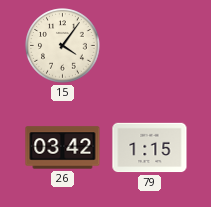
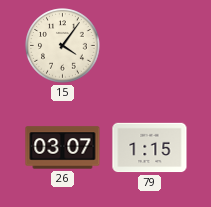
26: 03:42 -> 03:07 (63, 148)
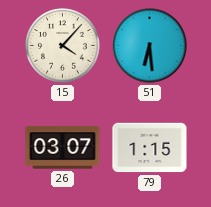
15: 4:06 -> 4:07 (63, 46)
51: none -> 6:29 (150, 46)
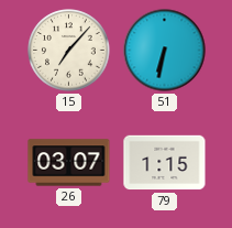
15: 4:07 -> 7:07 (69, 51)
51: 6:29 -> 6:32 (165, 51)
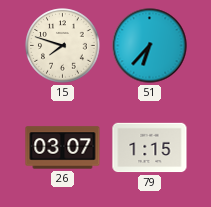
15: 7:07 -> 7:48 (63, 46)
51: 6:32 -> 6:37 (150, 46)
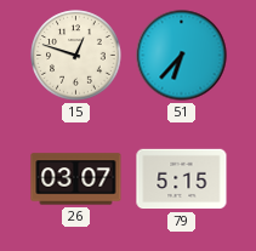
15: 7:48 -> 12:48 (76, 56)
79: 1:15 -> 5:15 (182, 179)
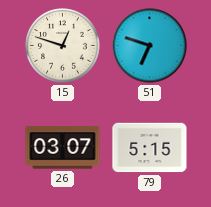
51: 6:37 -> 6:48 (150, 46)
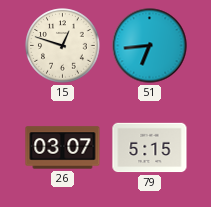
51: 6:48 -> 6:44 (150, 46)
